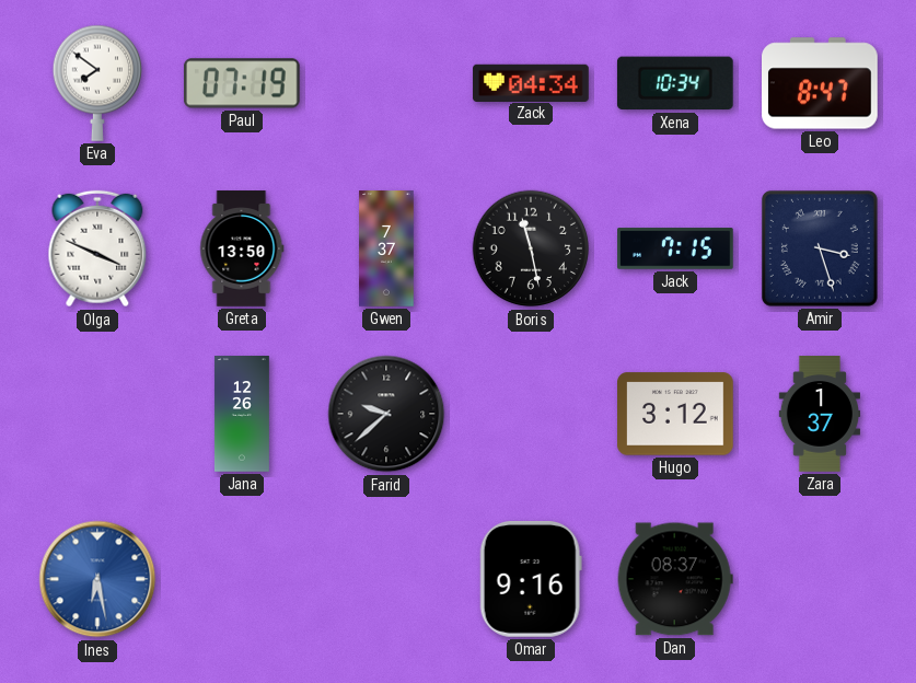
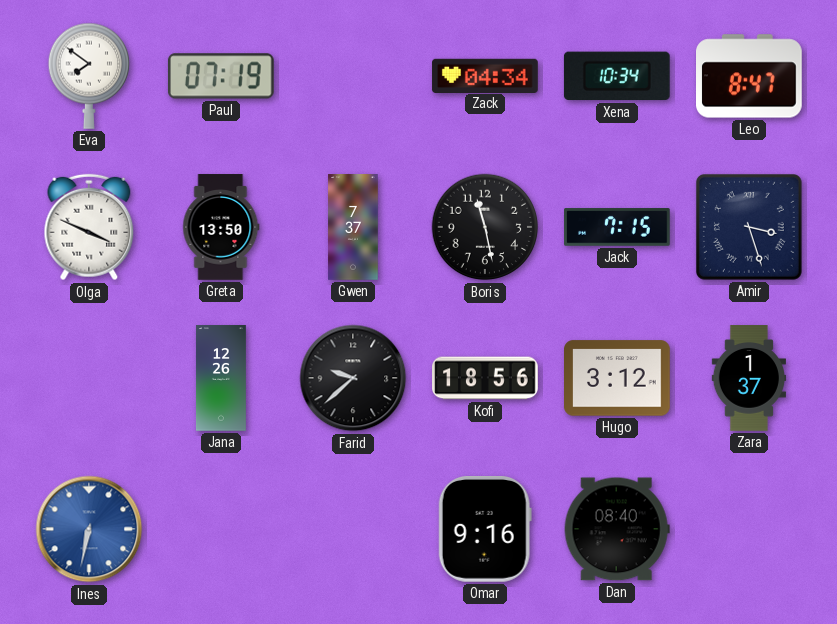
Kofi: none -> 18:56 (485, 378)
Ines: 6:28 -> 6:32 (89, 529)
Dan: 08:37 -> 08:40 (617, 529)
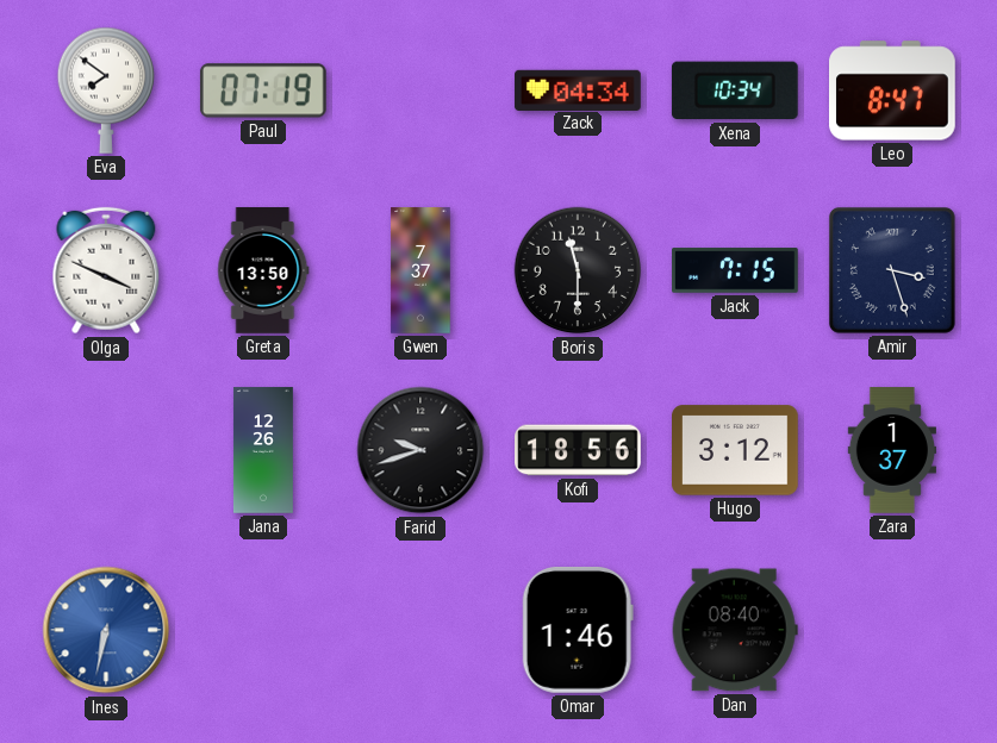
Boris: 11:28 -> 11:30 (578, 270)
Farid: 9:38 -> 9:42 (420, 450)
Omar: 9:16 -> 1:46 (578, 631)
